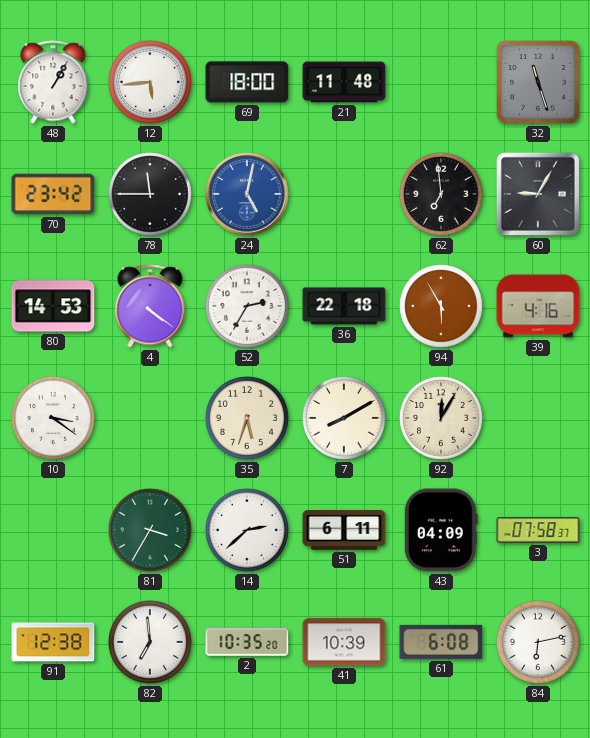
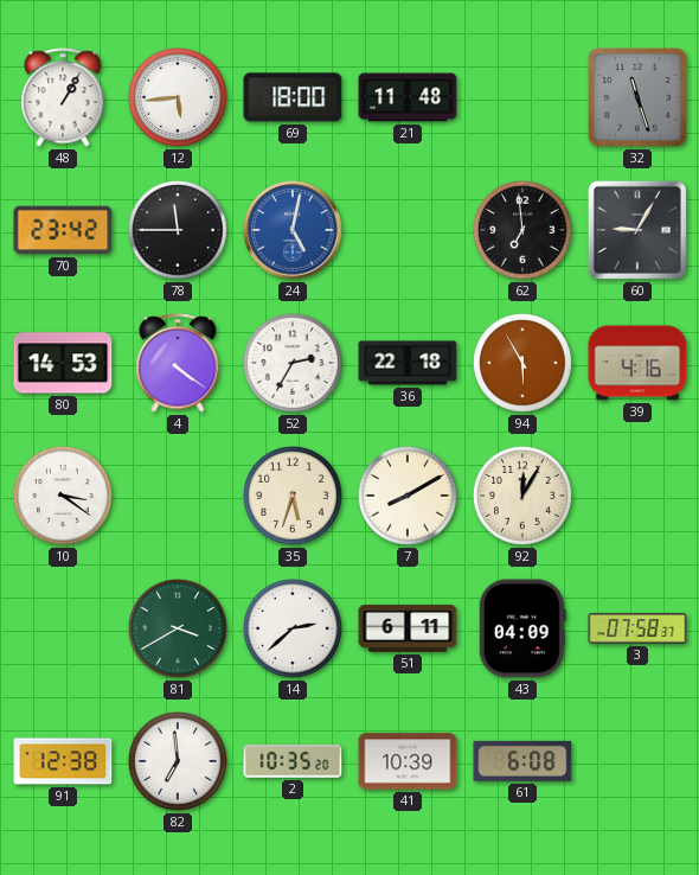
81: 3:35 -> 3:40 (179, 630)
84: 6:13 -> none (539, 643)
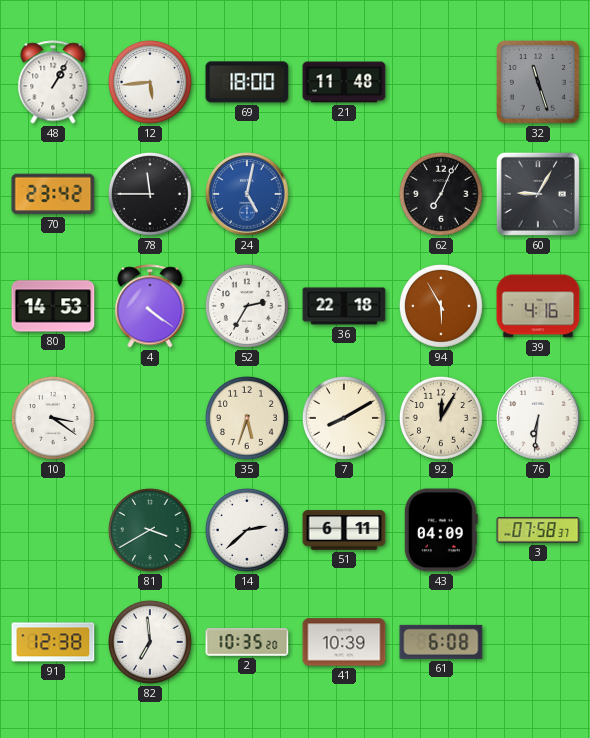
62: 6:59 -> 7:04 (442, 195)
76: none -> 6:31 (538, 418)
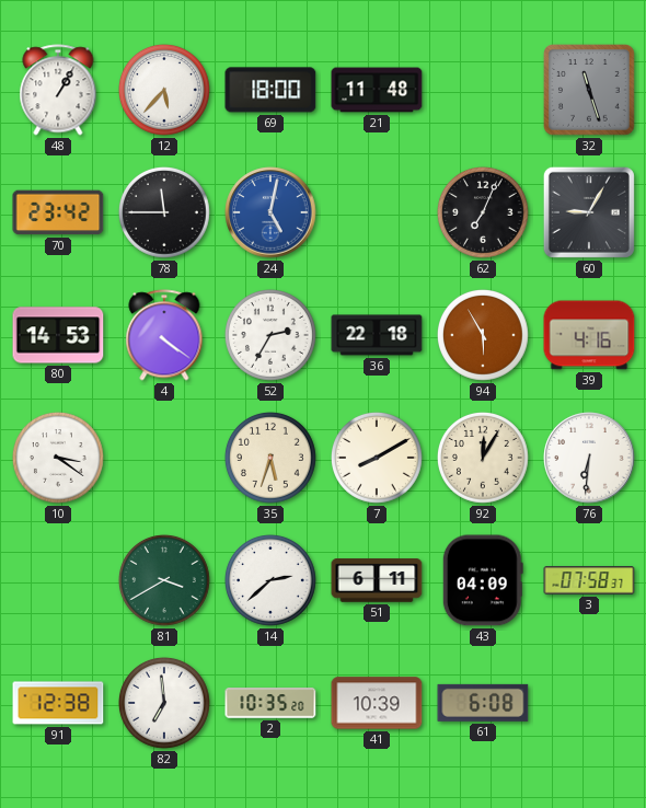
12: 5:44 -> 5:37 (165, 91)
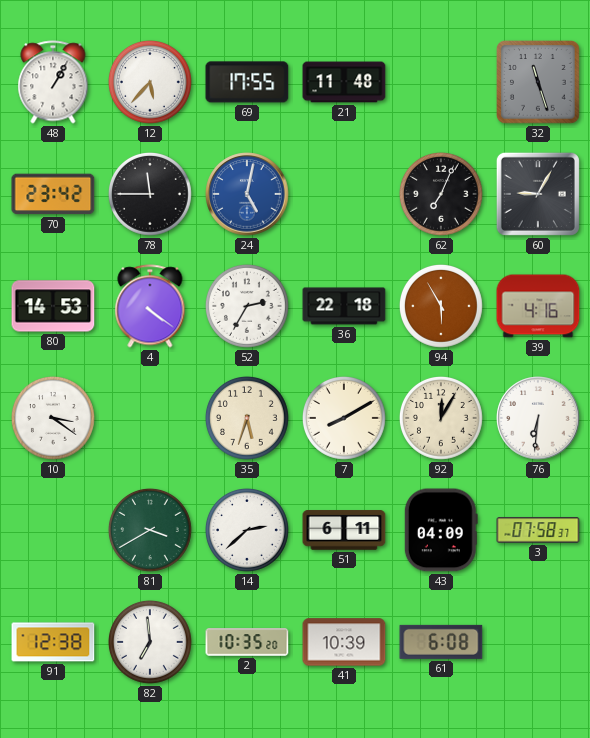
69: 18:00 -> 17:55 (247, 82)
